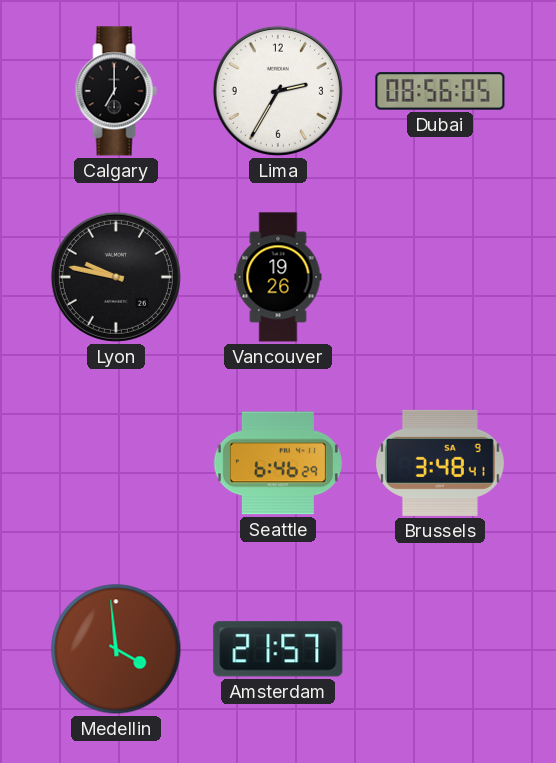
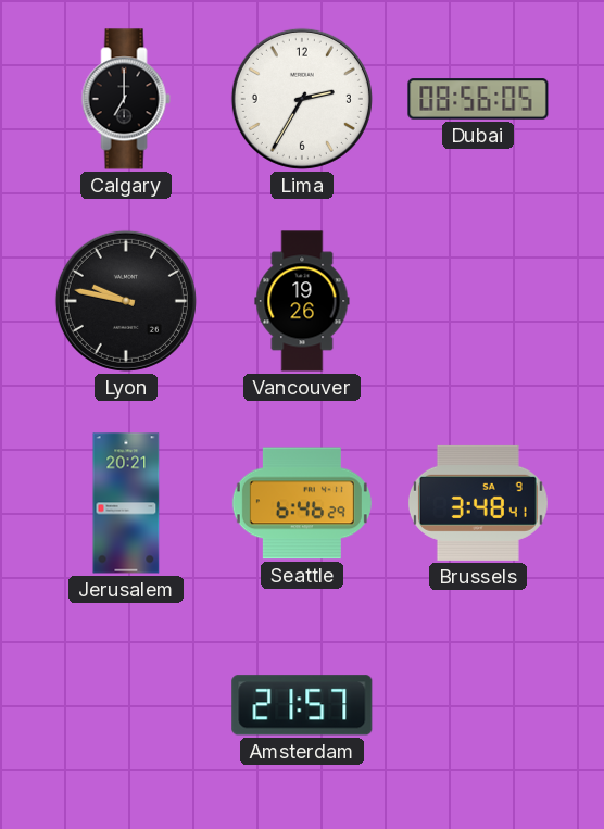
Jerusalem: none -> 20:21 (126, 503)
Medellin: 3:59 -> none (116, 649)
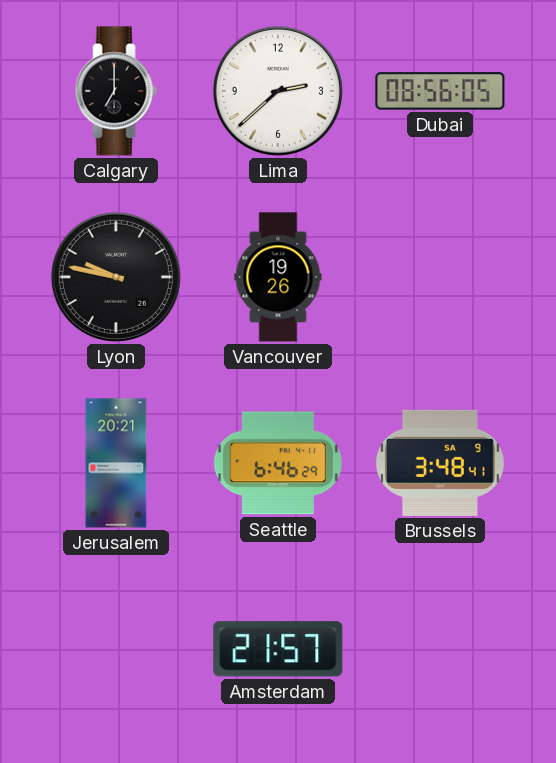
Lima: 2:35 -> 2:38 (278, 91)
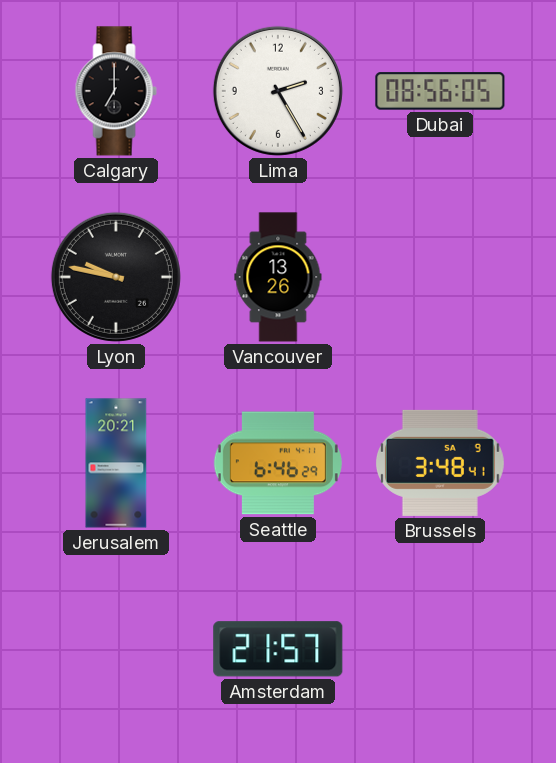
Lima: 2:38 -> 2:25 (278, 91)
Vancouver: 19:26 -> 13:26 (278, 277)
